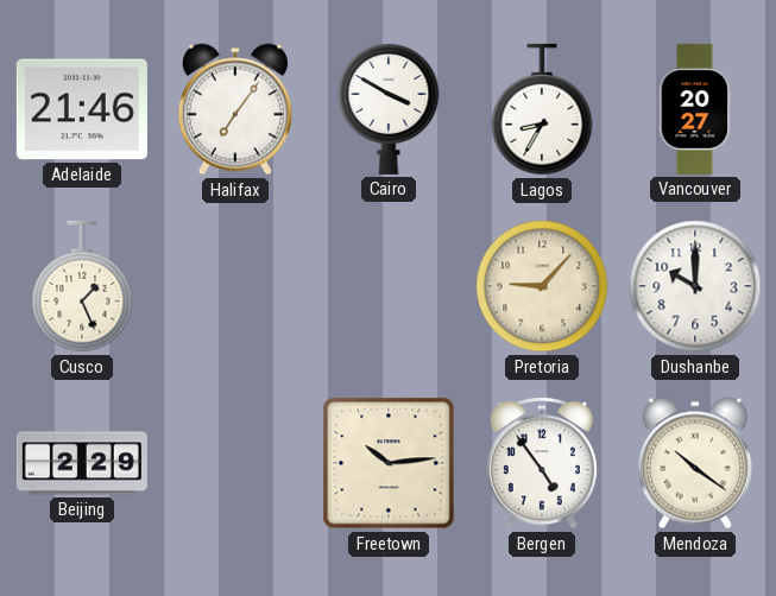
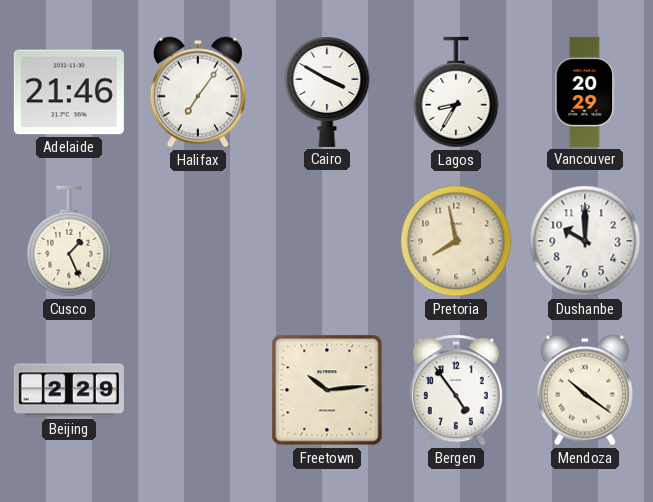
Vancouver: 20:27 -> 20:29 (585, 92)
Pretoria: 9:07 -> 7:58 (456, 241)
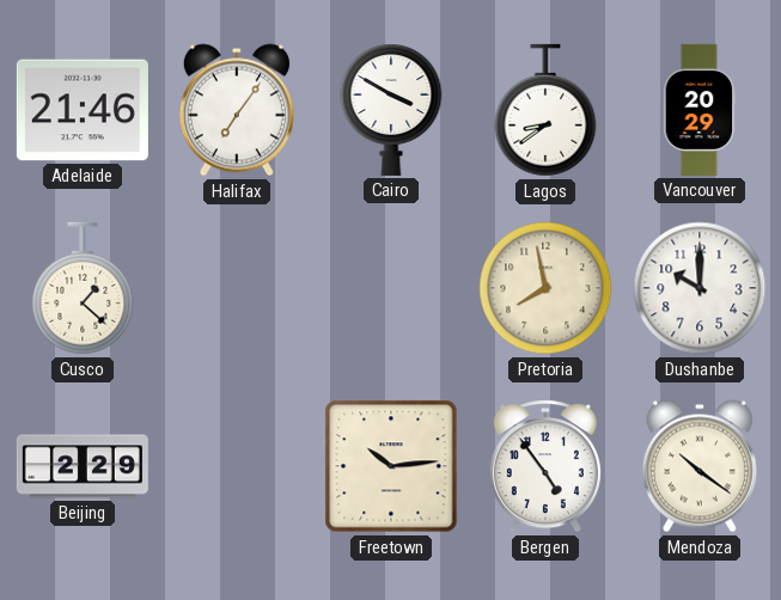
Lagos: 8:35 -> 8:39 (545, 110)
Cusco: 1:26 -> 1:22 (83, 288)
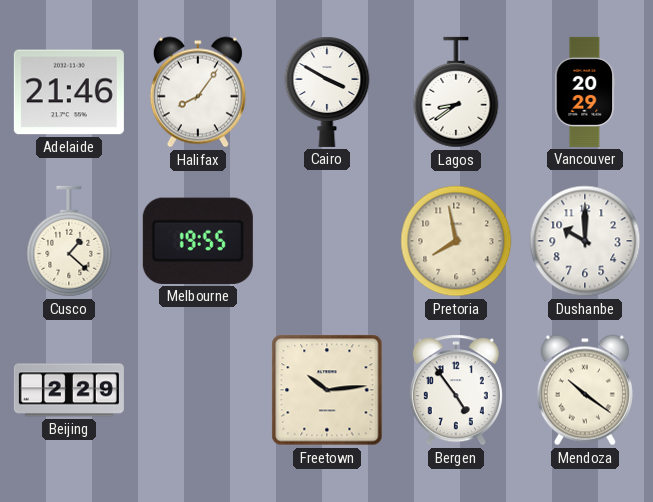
Halifax: 7:06 -> 8:06 (198, 92)
Melbourne: none -> 19:55 (198, 241)
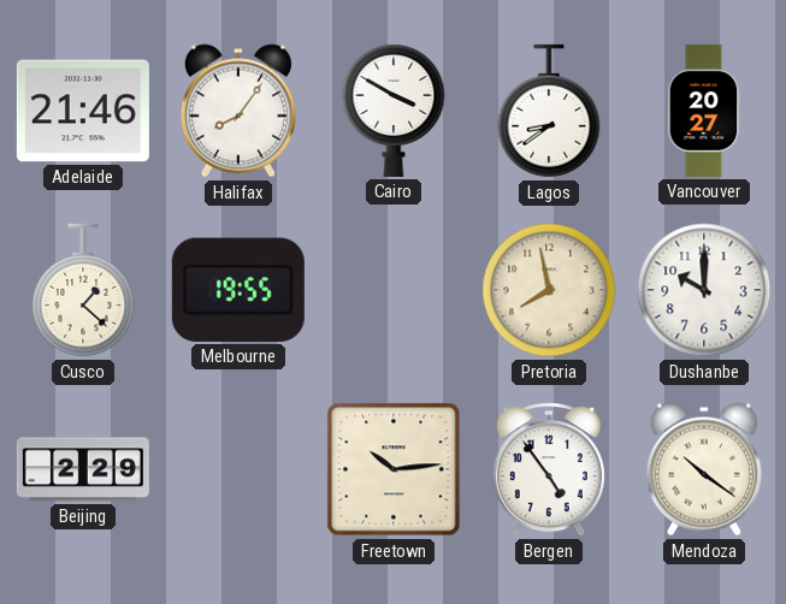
Vancouver: 20:29 -> 20:27 (704, 111)
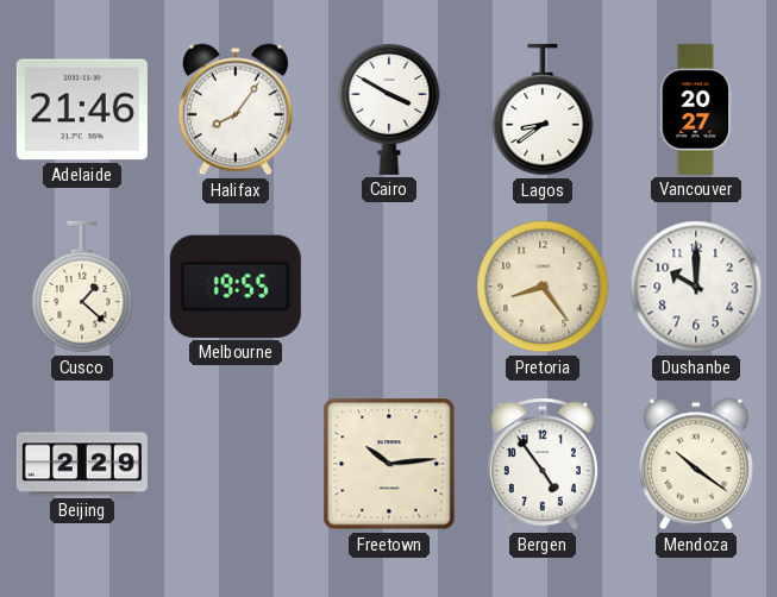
Pretoria: 7:58 -> 8:24 (543, 287)
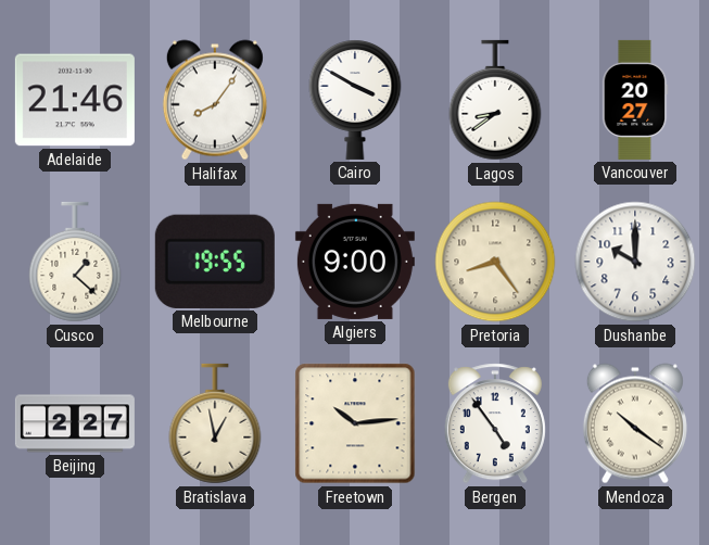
Algiers: none -> 9:00 (355, 262)
Beijing: 2:29 -> 2:27 (75, 423)
Bratislava: none -> 12:58 (215, 423)
